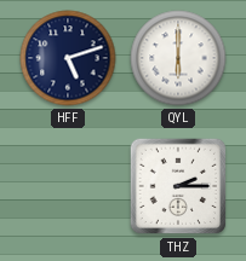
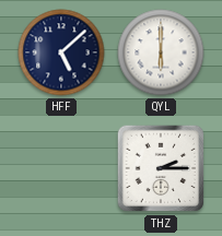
HFF: 5:12 -> 5:08 (61, 52)
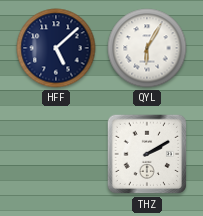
QYL: 6:00 -> 6:05 (147, 48)
THZ: 2:15 -> 2:10 (147, 154)
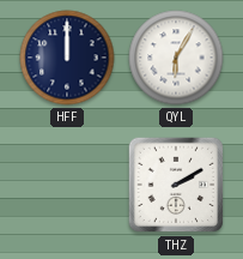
HFF: 5:08 -> 12:00 (67, 58)
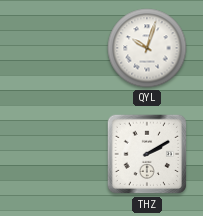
HFF: 12:00 -> none (67, 58)
QYL: 6:05 -> 10:03 (147, 48)
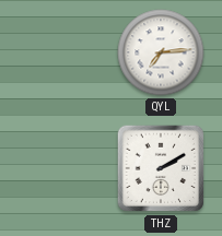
QYL: 10:03 -> 7:14 (161, 52)
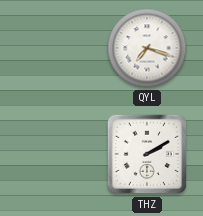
QYL: 7:14 -> 7:18 (147, 48)
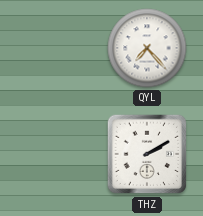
QYL: 7:18 -> 7:23 (147, 48)
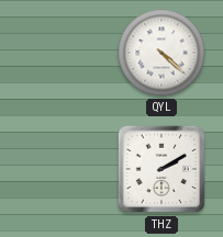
QYL: 7:23 -> 4:22 (161, 53)
